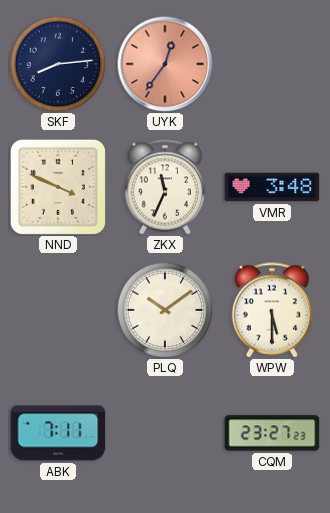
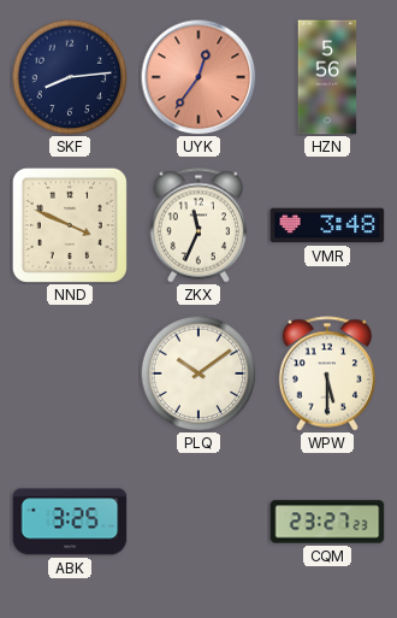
HZN: none -> 5:56 (327, 77)
ABK: 7:11 -> 3:25 (70, 522)
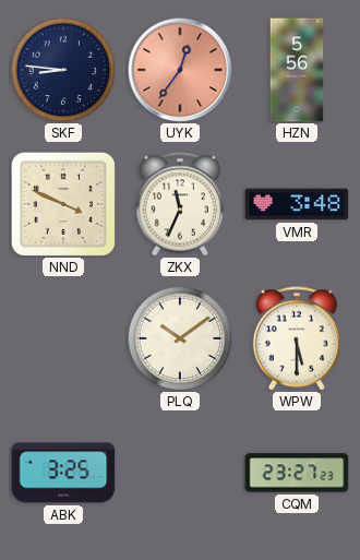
SKF: 8:14 -> 8:46 (63, 70)
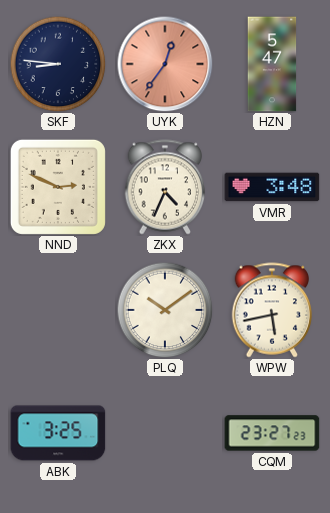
HZN: 5:56 -> 5:47 (272, 64)
NND: 3:49 -> 2:49 (58, 187)
ZKX: 11:34 -> 4:34 (165, 187)
WPW: 5:30 -> 5:43 (272, 310)
